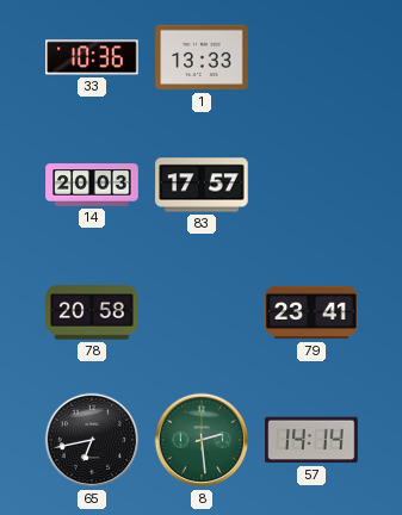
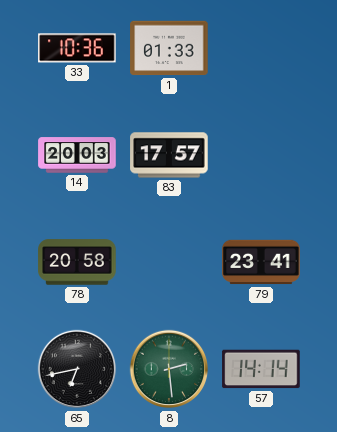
1: 13:33 -> 01:33 (169, 48)
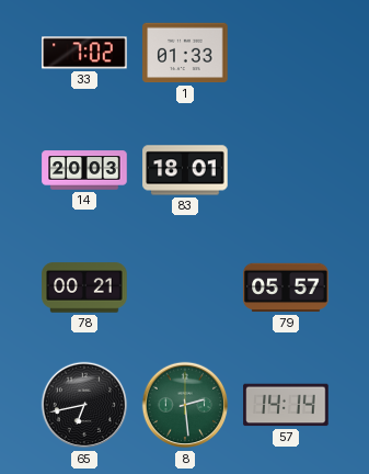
33: 10:36 -> 7:02 (84, 53)
83: 17:57 -> 18:01 (185, 170)
78: 20:58 -> 00:21 (84, 287)
79: 23:41 -> 05:57 (286, 287)
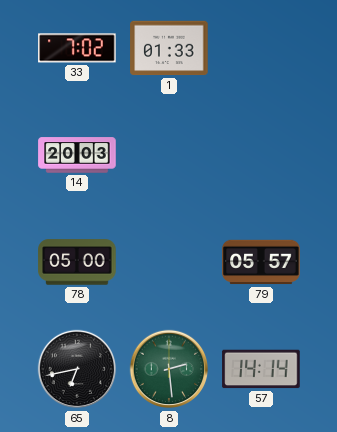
83: 18:01 -> none (185, 170)
78: 00:21 -> 05:00 (77, 262)
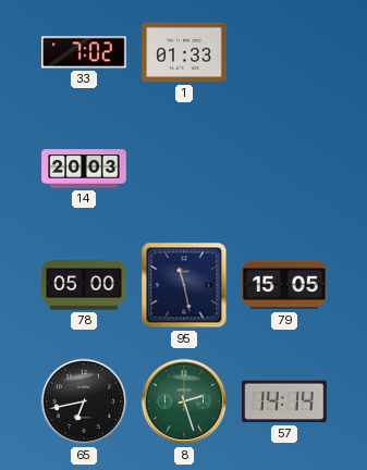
95: none -> 11:28 (184, 285)
79: 05:57 -> 15:05 (284, 285)
8: 2:29 -> 2:27 (184, 401)
